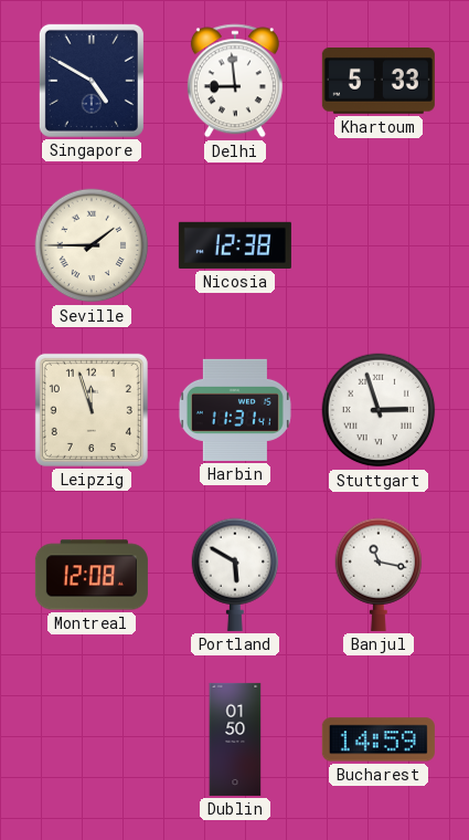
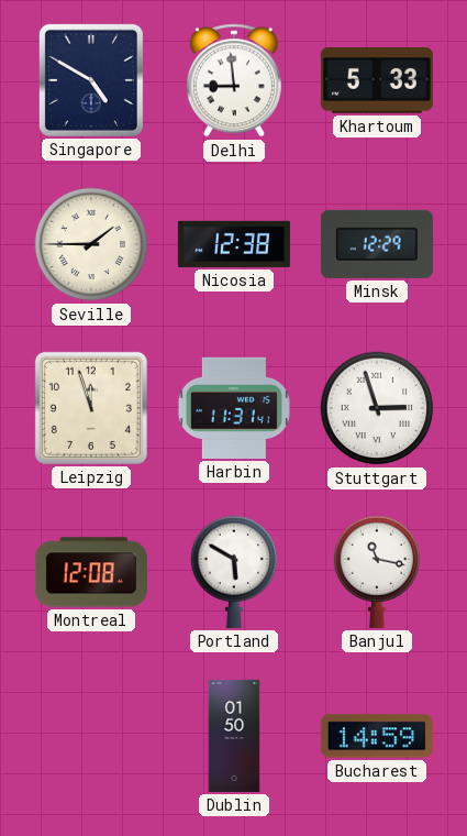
Minsk: none -> 12:29 (377, 244)
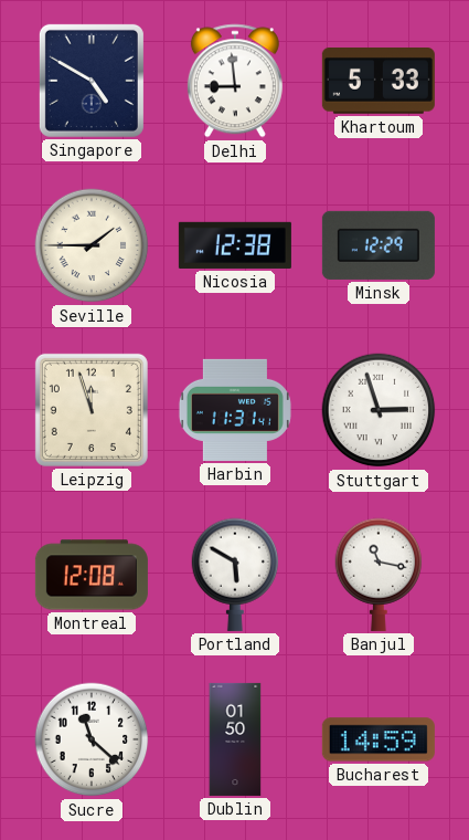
Sucre: none -> 11:22 (92, 739)
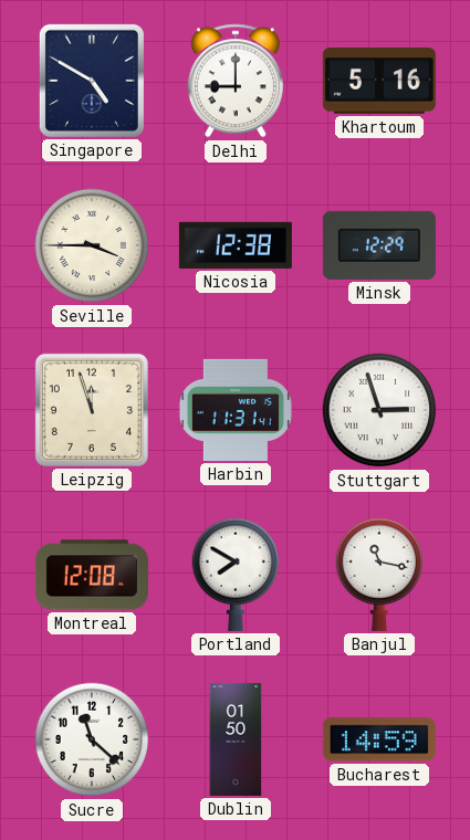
Delhi: 8:59 -> 9:00 (236, 81)
Khartoum: 5:33 -> 5:16 (379, 82)
Seville: 1:45 -> 3:45 (92, 245)
Portland: 5:50 -> 7:50 (236, 575)
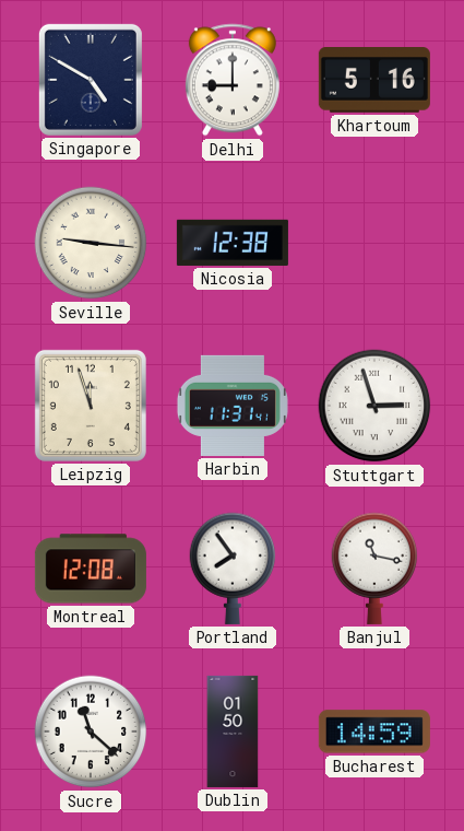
Seville: 3:45 -> 9:16 (91, 243)
Minsk: 12:29 -> none (379, 245)
Portland: 7:50 -> 7:54 (233, 569)
